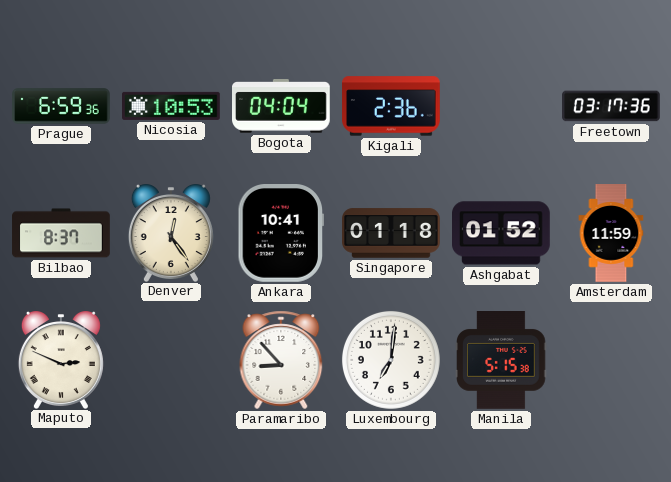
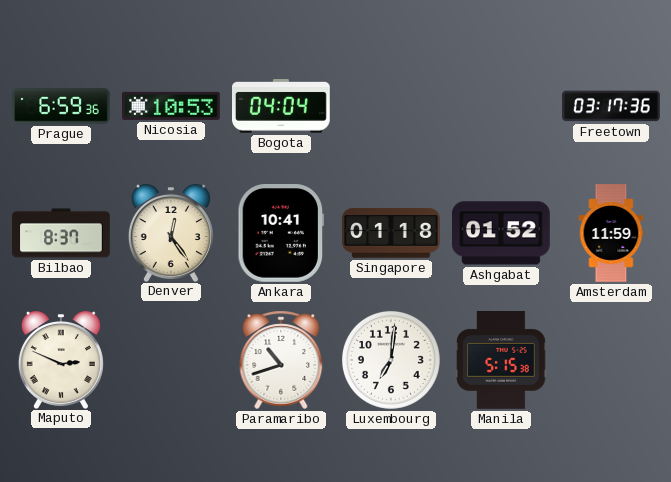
Kigali: 2:36 -> none (391, 106)
Paramaribo: 8:53 -> 10:42 (281, 360)
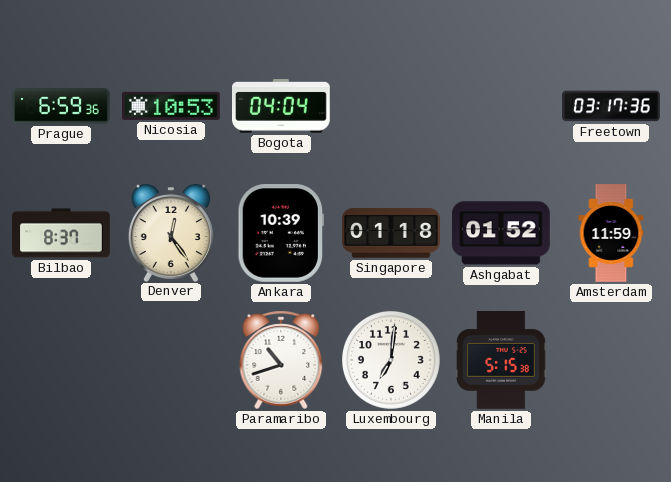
Ankara: 10:41 -> 10:39 (280, 234)
Maputo: 2:49 -> none (61, 360)
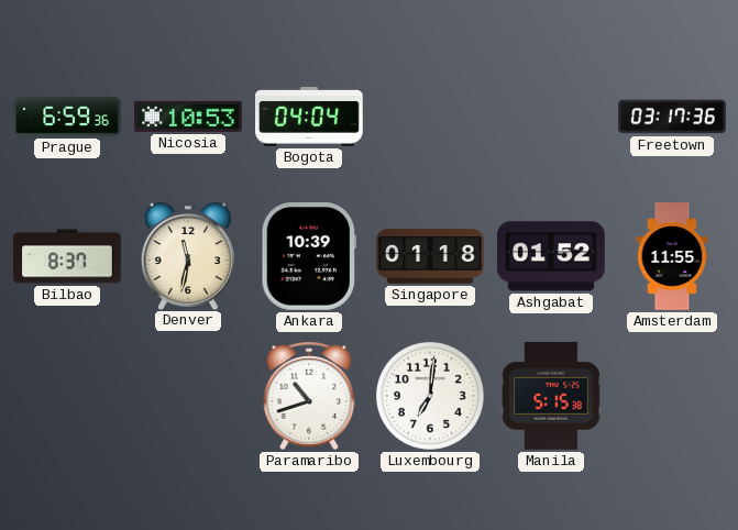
Denver: 12:24 -> 11:32 (188, 256)
Amsterdam: 11:59 -> 11:55 (672, 256)
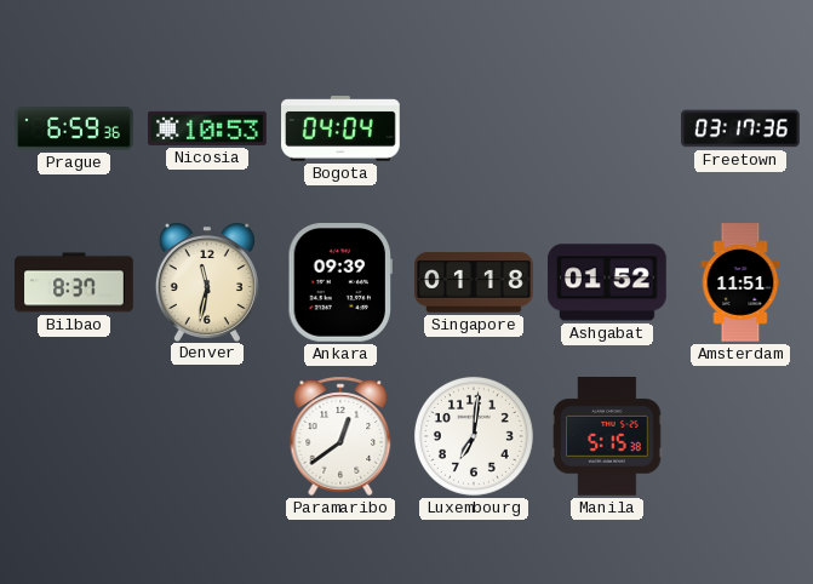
Ankara: 10:39 -> 09:39 (339, 284)
Amsterdam: 11:55 -> 11:51 (740, 282)
Paramaribo: 10:42 -> 12:39 (340, 436)
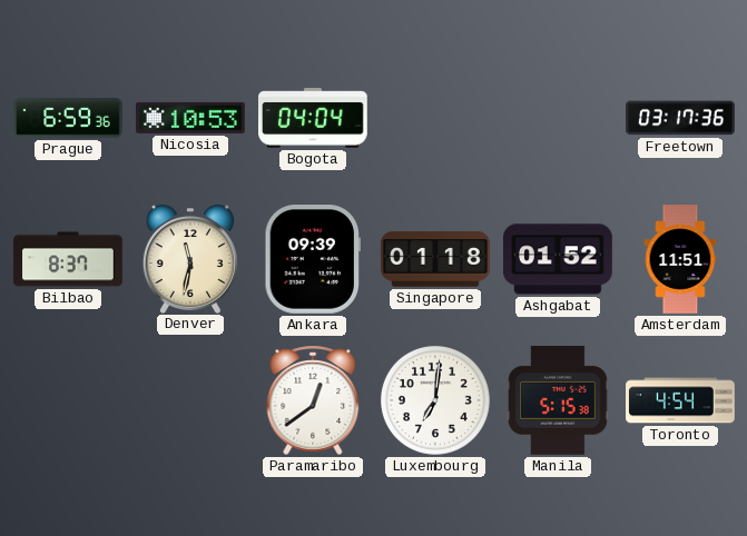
Toronto: none -> 4:54 (680, 400)
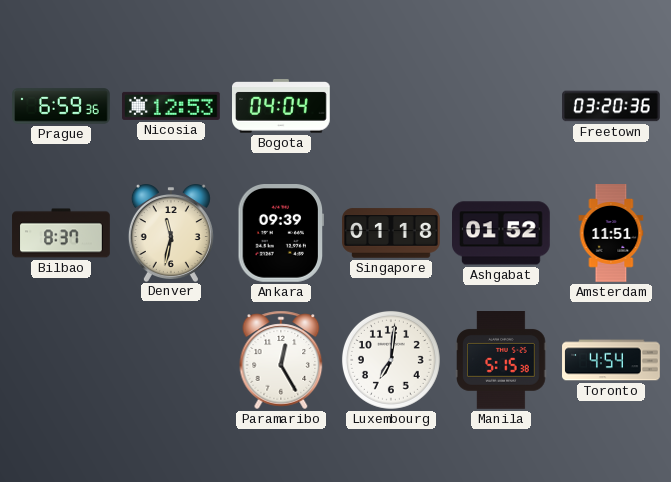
Nicosia: 10:53 -> 12:53 (172, 106)
Freetown: 03:17 -> 03:20 (611, 106)
Paramaribo: 12:39 -> 12:25 (281, 360)
